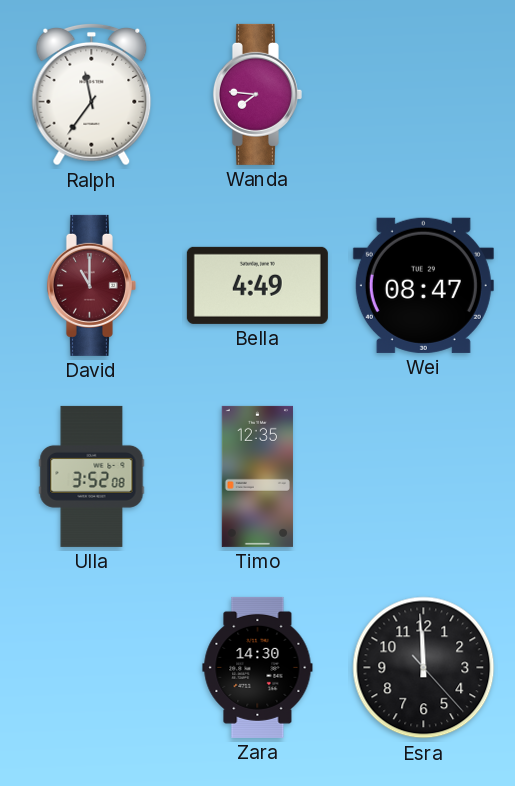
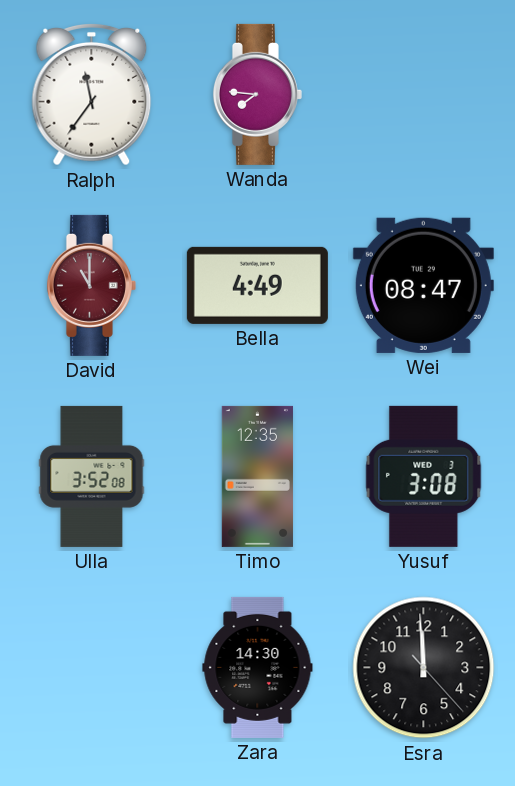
Yusuf: none -> 3:08 (424, 476)
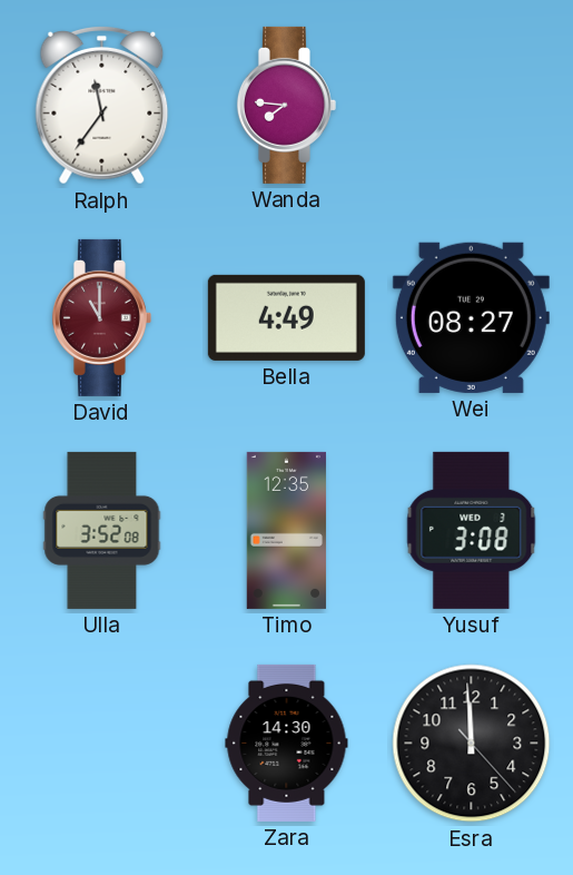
Wei: 08:47 -> 08:27 (471, 317)
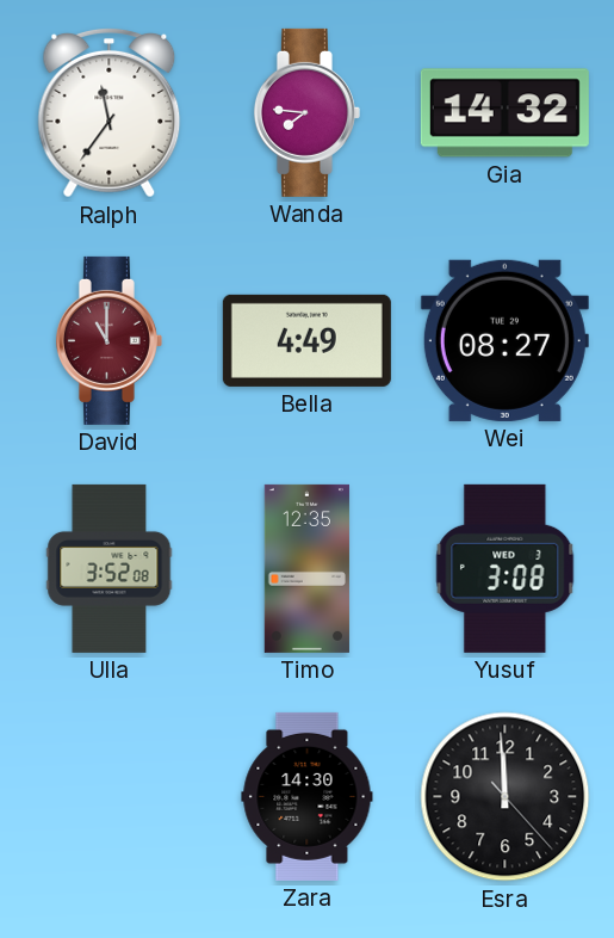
Gia: none -> 14:32 (504, 113)
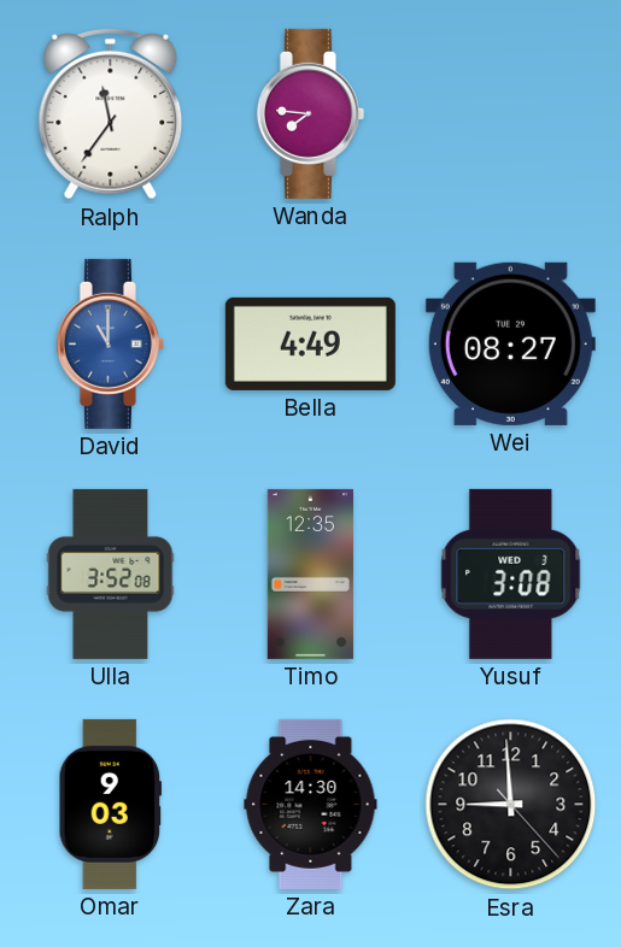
Gia: 14:32 -> none (504, 113)
David dial: burgundy -> blue (110, 343)
Omar: none -> 9:03 (111, 804)
Esra: 11:59 -> 8:59 (511, 805)
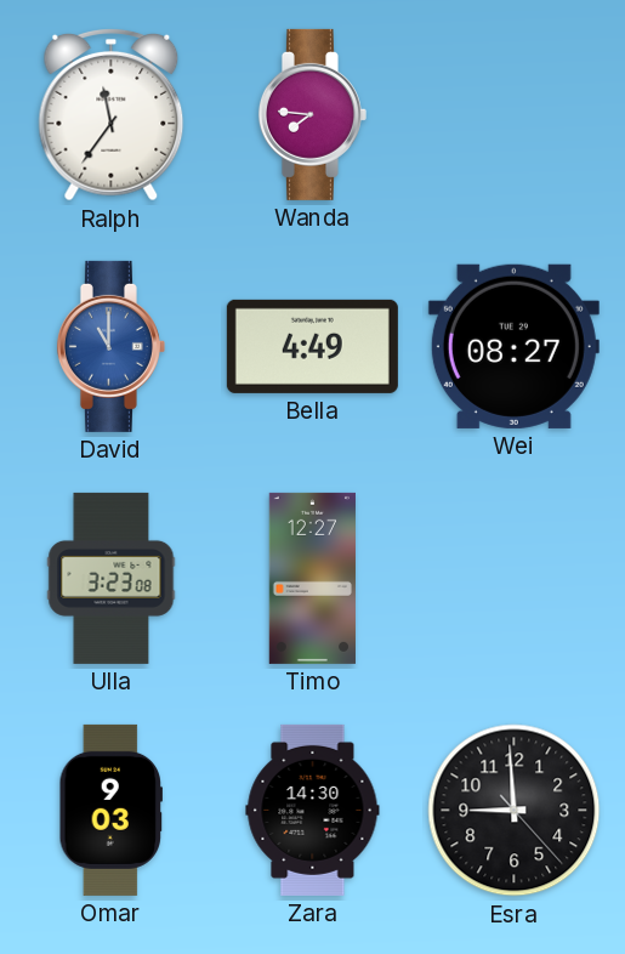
Ulla: 3:52 -> 3:23 (112, 578)
Timo: 12:35 -> 12:27 (312, 578)
Yusuf: 3:08 -> none (511, 574)
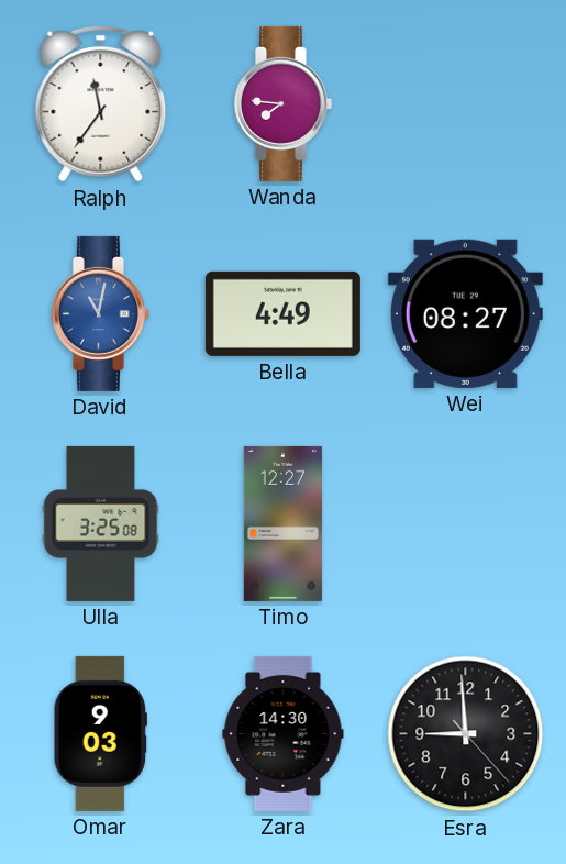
David: 11:00 -> 11:02 (100, 313)
Ulla: 3:23 -> 3:25 (101, 523)
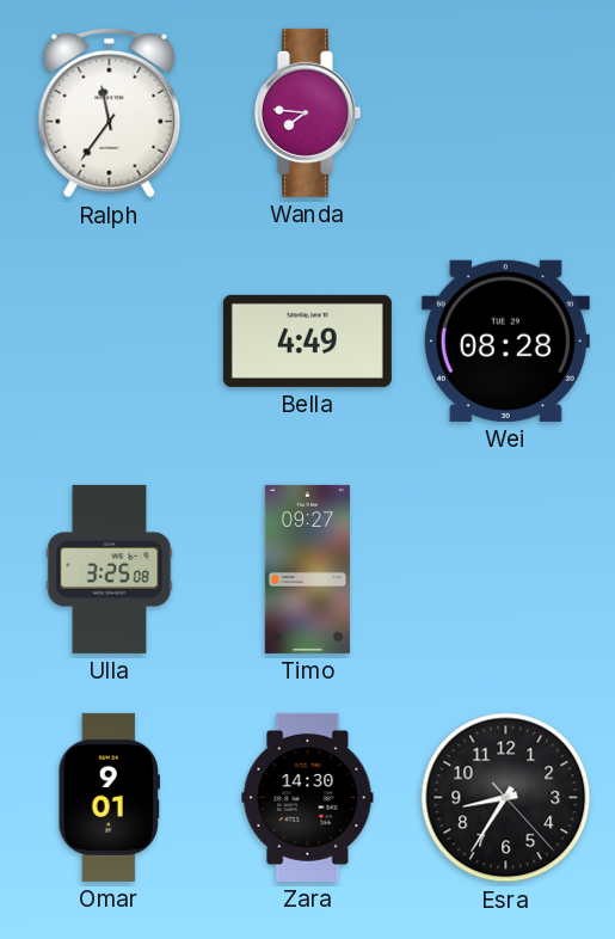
David: 11:02 -> none (100, 313)
Wei: 08:27 -> 08:28 (505, 340)
Timo: 12:27 -> 09:27 (307, 569)
Omar: 9:03 -> 9:01 (110, 797)
Esra: 8:59 -> 8:35 (506, 798)
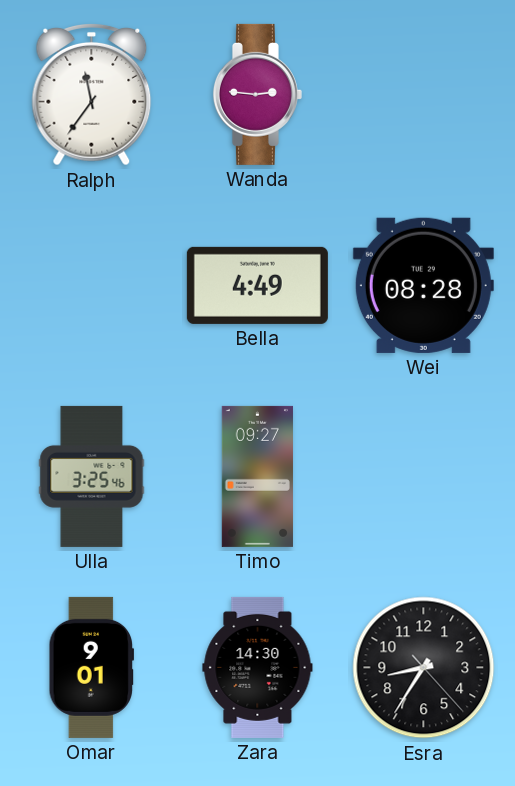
Wanda: 7:46 -> 2:46 (257, 94)
Ulla: 3:25:08 -> 3:25:46 (92, 476)
